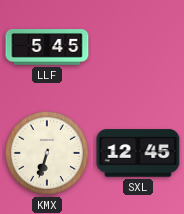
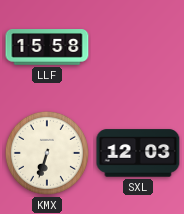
LLF: 5:45 -> 15:58 (47, 47)
SXL: 12:45 -> 12:03 (138, 153)
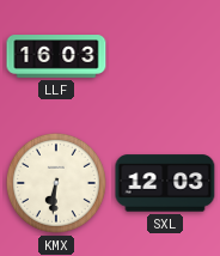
LLF: 15:58 -> 16:03 (56, 56)
KMX: 6:33 -> 6:31 (56, 183)
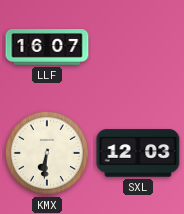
LLF: 16:03 -> 16:07 (47, 47)
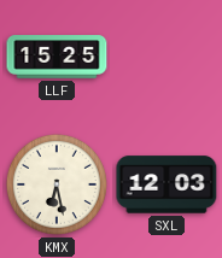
LLF: 16:07 -> 15:25 (57, 57)
KMX: 6:31 -> 6:28 (57, 184)
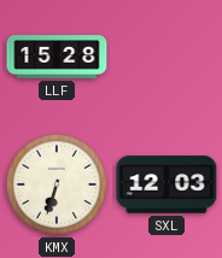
LLF: 15:25 -> 15:28 (57, 57)
KMX: 6:28 -> 6:33 (57, 184)
